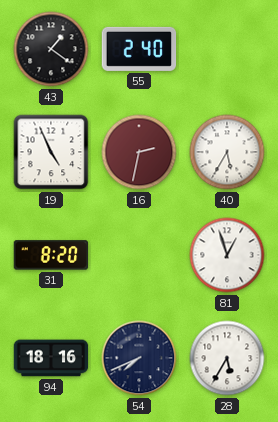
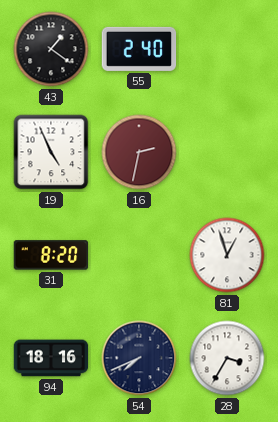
40: 5:35 -> none (227, 152)
28: 5:35 -> 3:35 (227, 358)
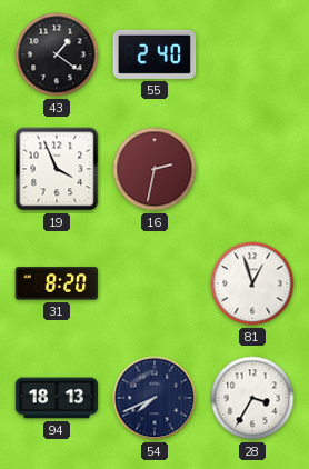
19: 4:56 -> 3:56 (57, 169)
94: 18:16 -> 18:13 (57, 398)
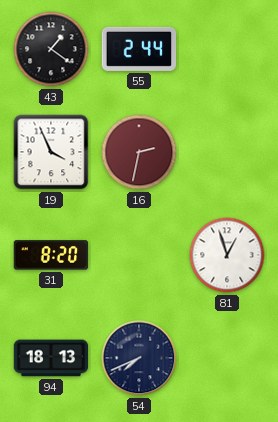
55: 2:40 -> 2:44 (139, 49)
28: 3:35 -> none (252, 398)
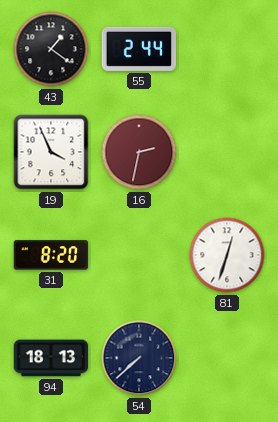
81: 12:57 -> 12:33 (227, 255)
54: 7:41 -> 7:38 (139, 358)
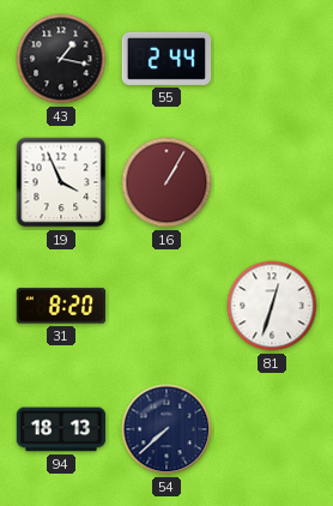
43: 1:21 -> 1:17 (61, 59)
16: 2:32 -> 1:05 (166, 182)
